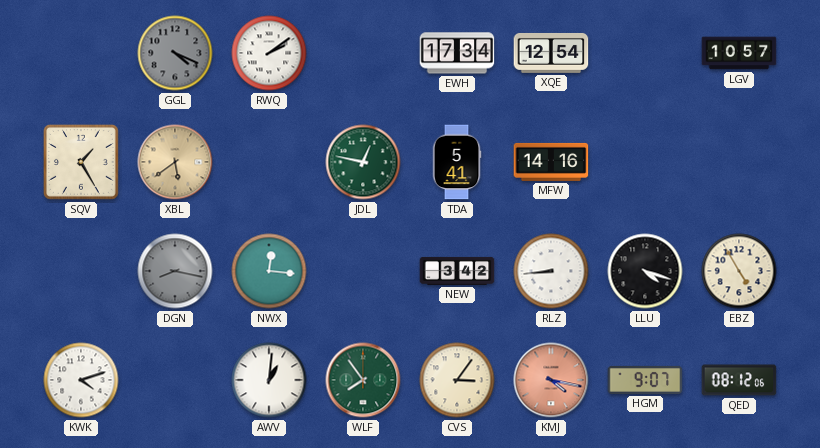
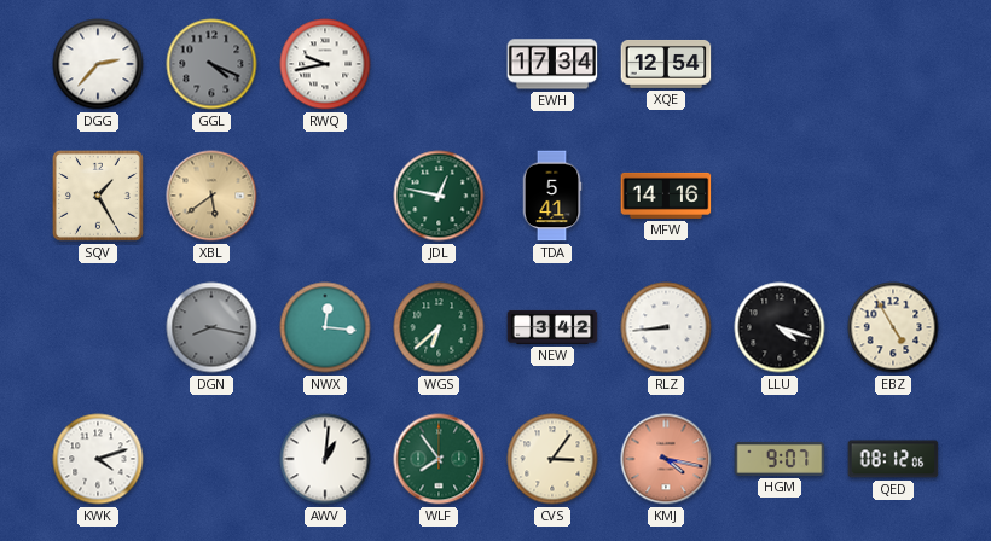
DGG: none -> 2:37 (98, 64)
RWQ: 2:09 -> 9:43 (325, 64)
LGV: 10:57 -> none (739, 53)
WGS: none -> 6:38 (439, 327)
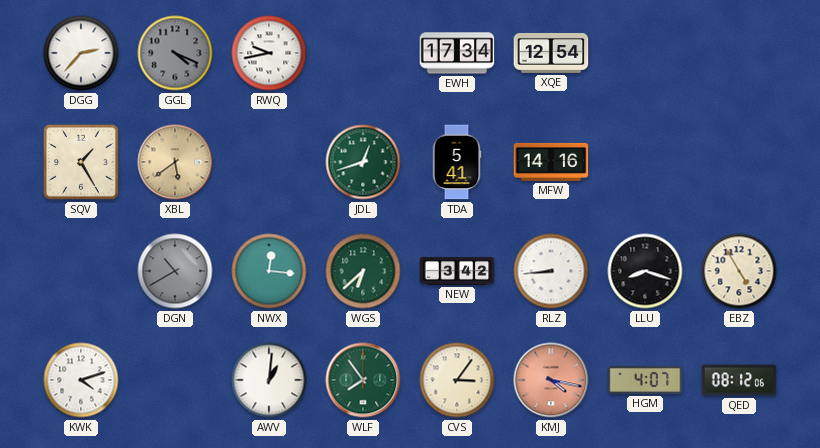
JDL: 12:47 -> 12:42 (363, 162)
DGN: 8:17 -> 10:40 (175, 271)
LLU: 4:18 -> 8:18 (645, 271)
HGM: 9:07 -> 4:07 (645, 380)
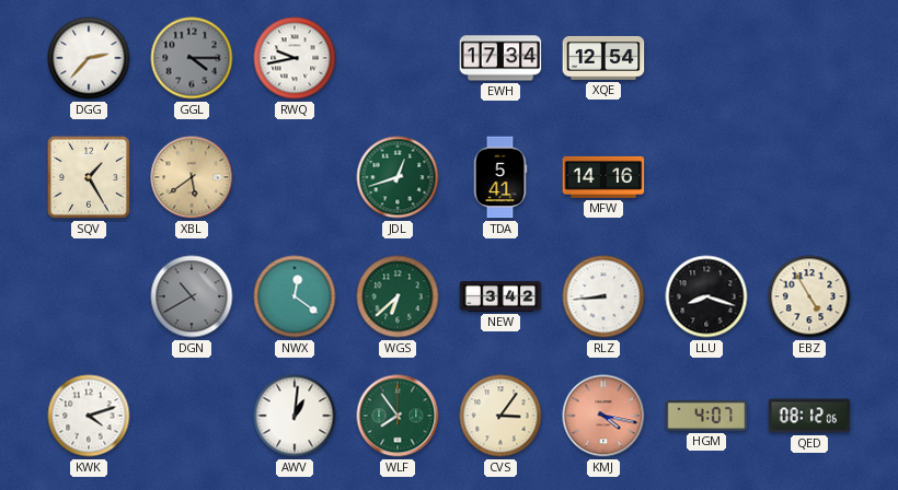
GGL: 4:19 -> 4:15 (192, 58)
NWX: 12:16 -> 12:21 (295, 296)
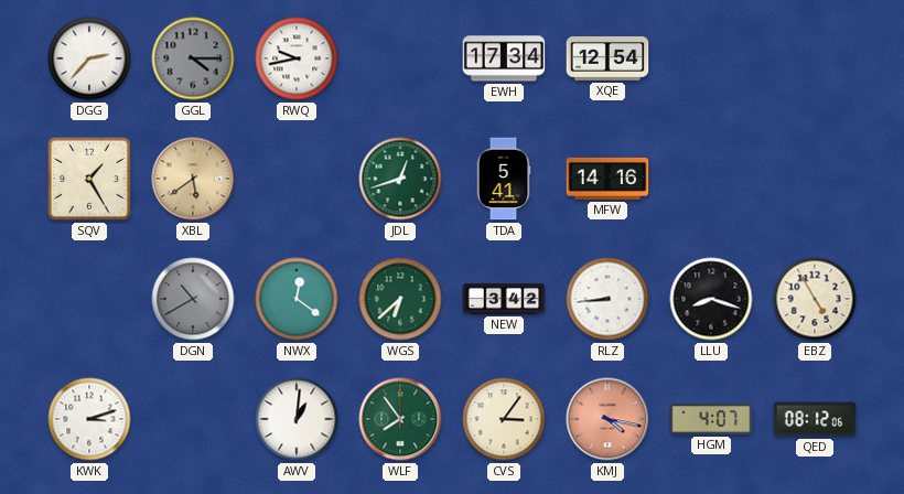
KWK: 4:12 -> 3:12 (89, 419)
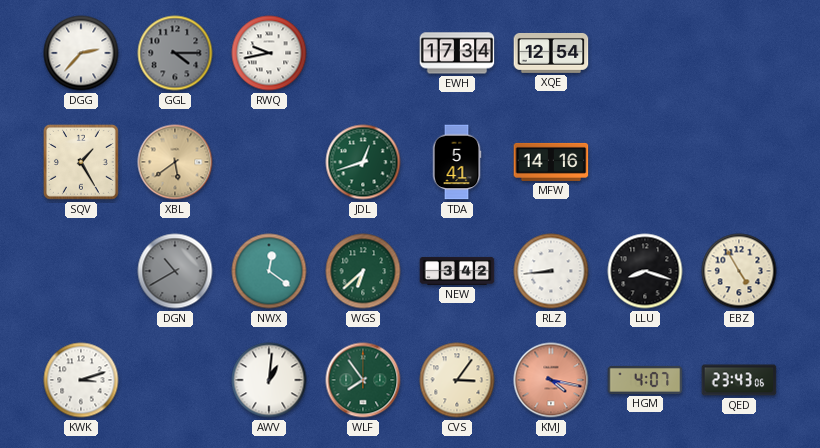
QED: 08:12 -> 23:43 (739, 380)
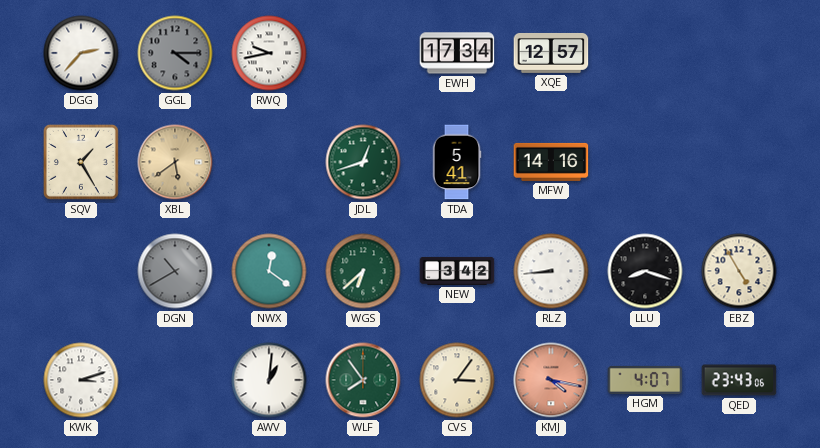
XQE: 12:54 -> 12:57 (551, 53)
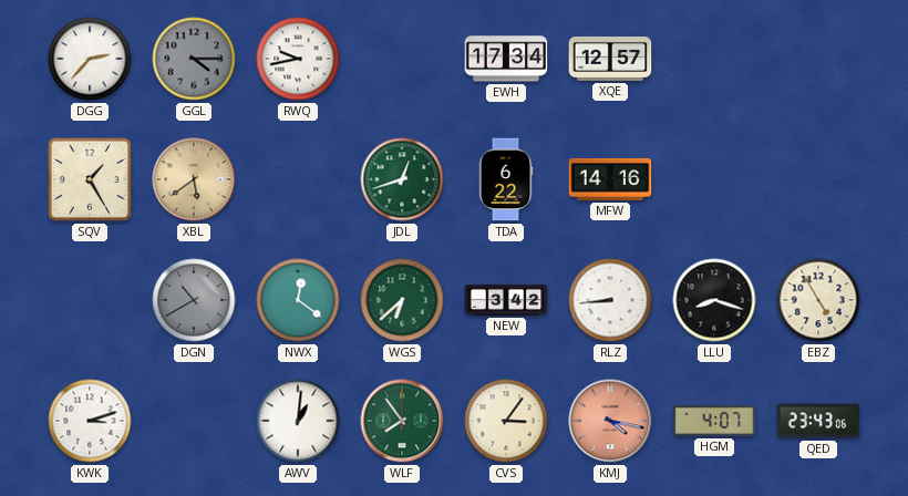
TDA: 5:41 -> 6:22 (506, 179)
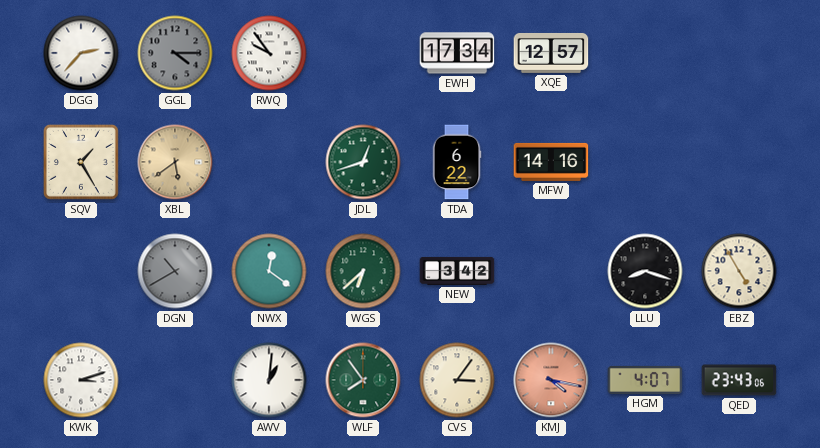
RWQ: 9:43 -> 9:54 (269, 53)
RLZ: 8:44 -> none (610, 300)
